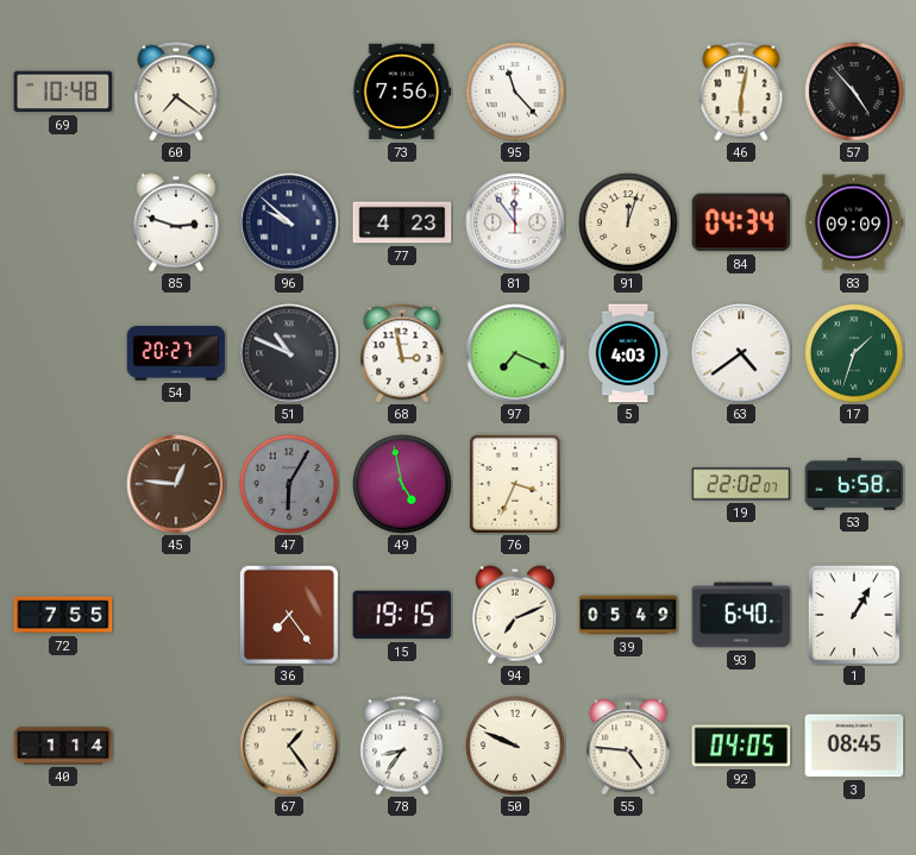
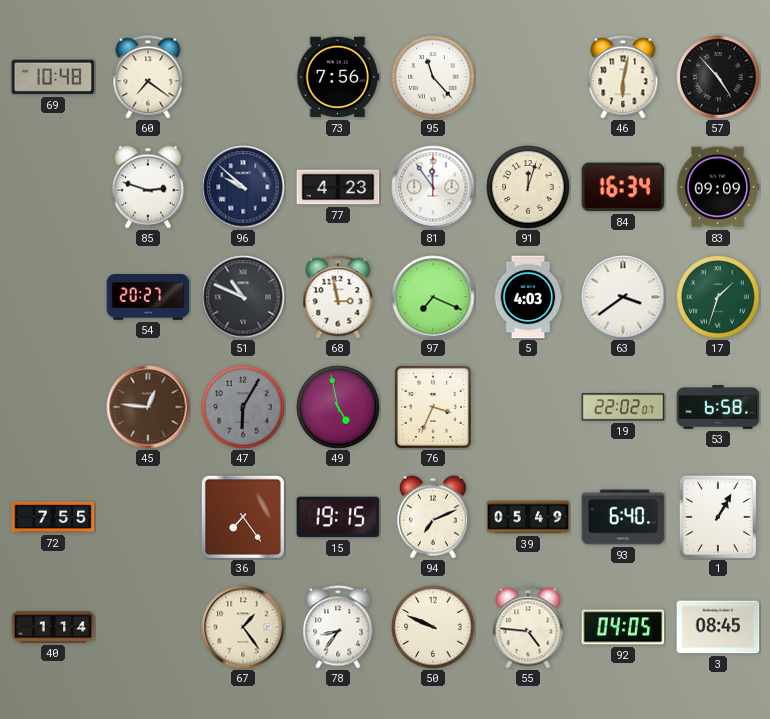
84: 04:34 -> 16:34 (623, 187)
63: 4:39 -> 3:39 (623, 297)
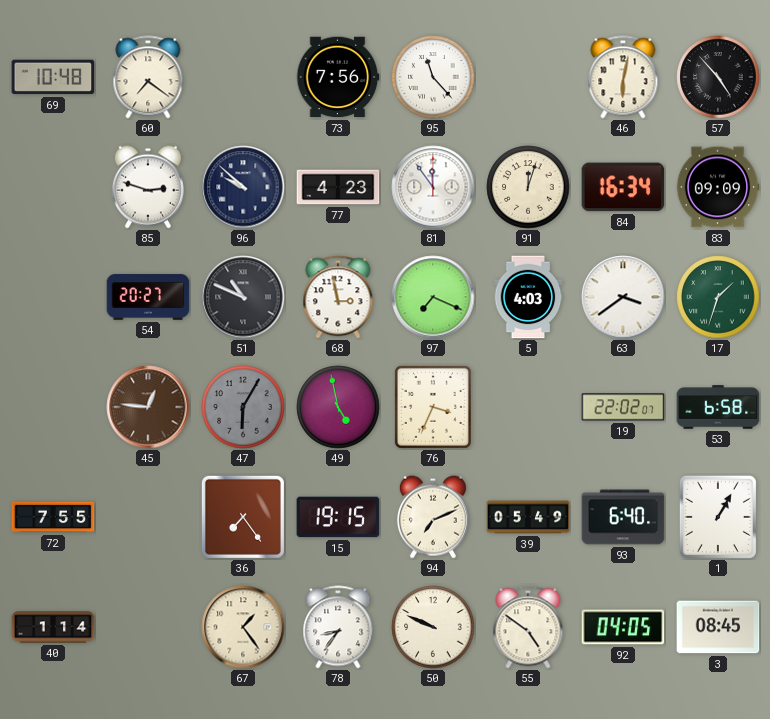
55: 4:46 -> 4:51 (528, 627)
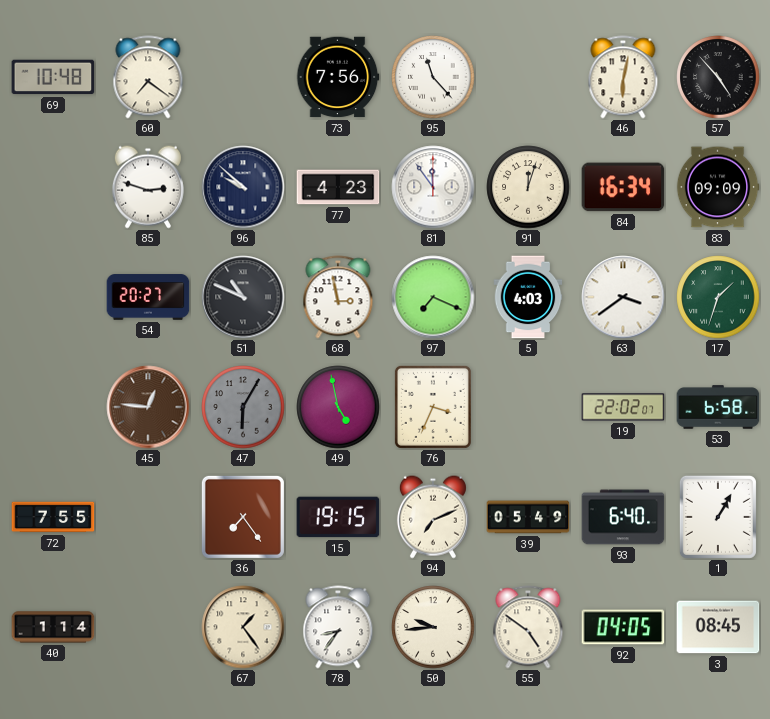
50: 9:49 -> 9:44 (433, 627)
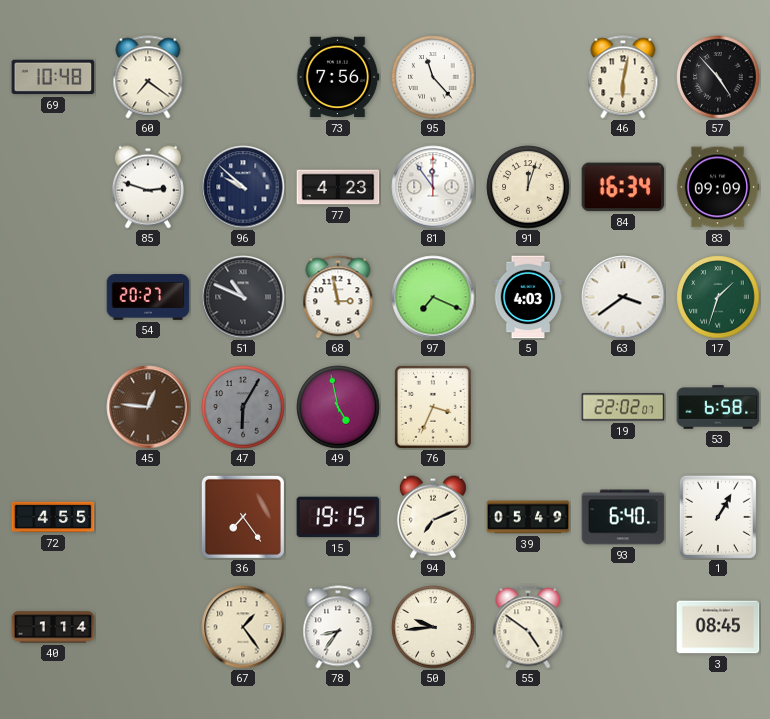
72: 7:55 -> 4:55 (53, 517)
92: 04:05 -> none (623, 627)
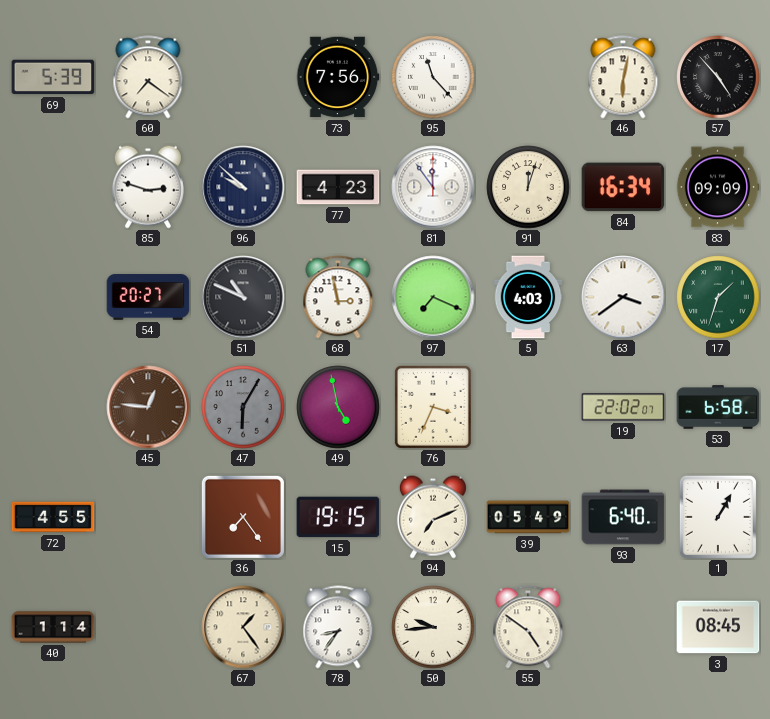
69: 10:48 -> 5:39 (53, 77)
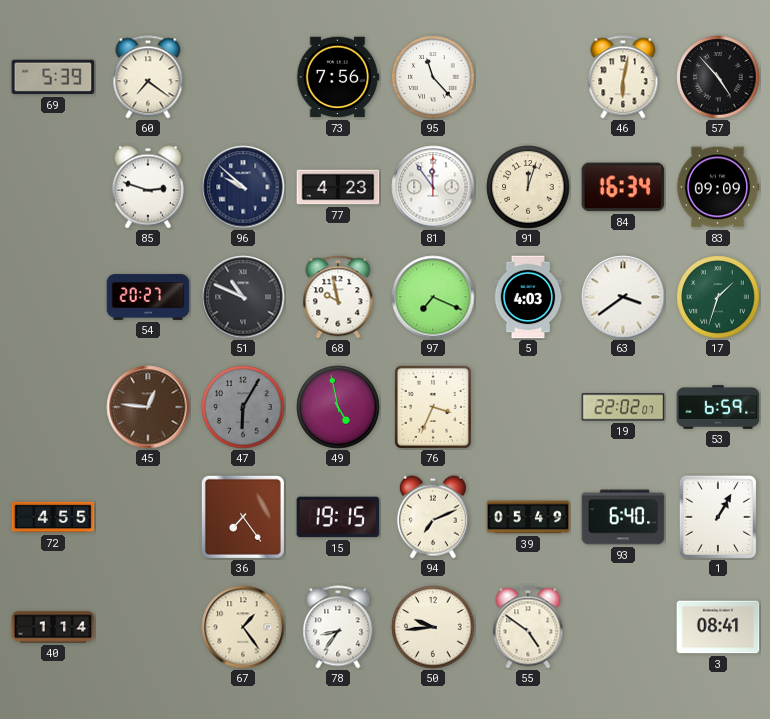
68: 2:58 -> 9:58 (338, 297)
53: 6:58 -> 6:59 (718, 407)
3: 08:45 -> 08:41 (718, 627)
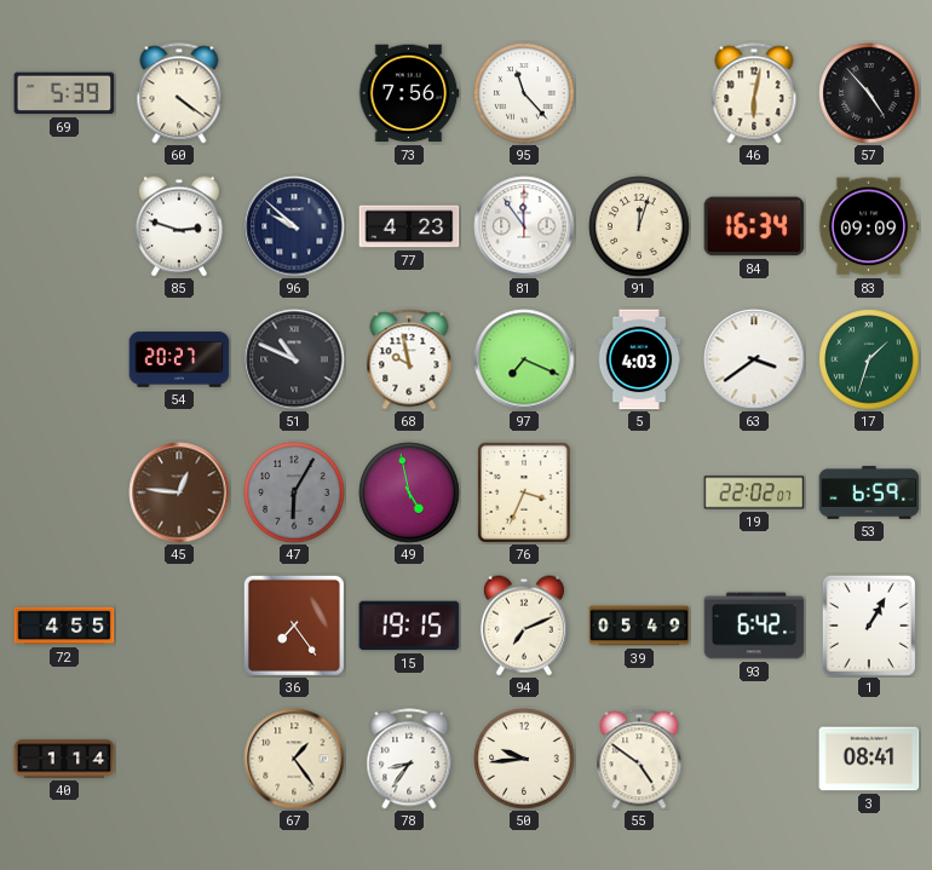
60: 7:21 -> 4:21 (179, 93)
93: 6:40 -> 6:42 (754, 626)
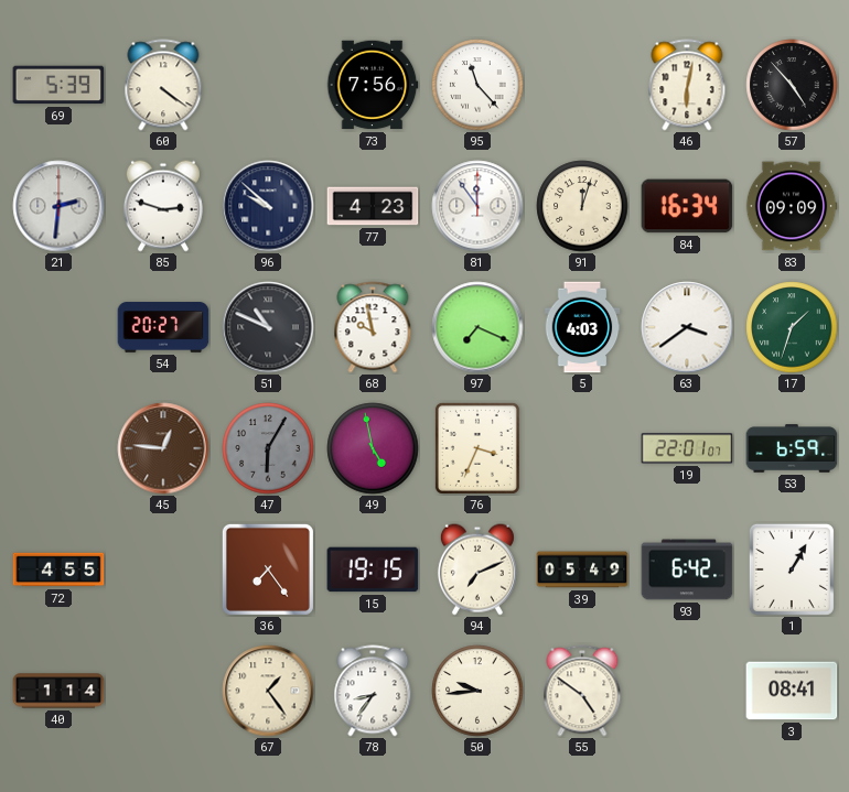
21: none -> 2:31 (58, 206)
19: 22:02 -> 22:01 (687, 448)
